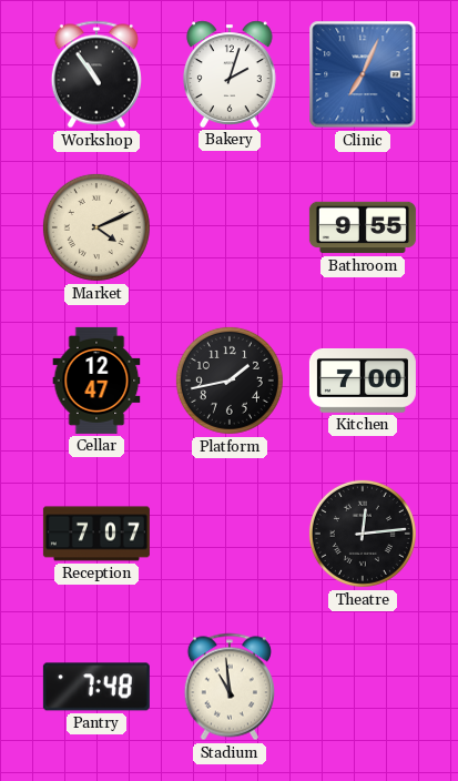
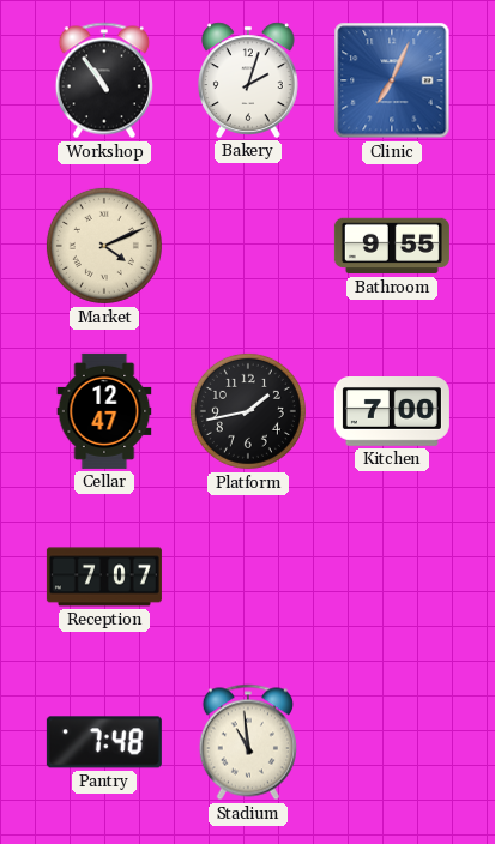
Theatre: 12:14 -> none (363, 534)
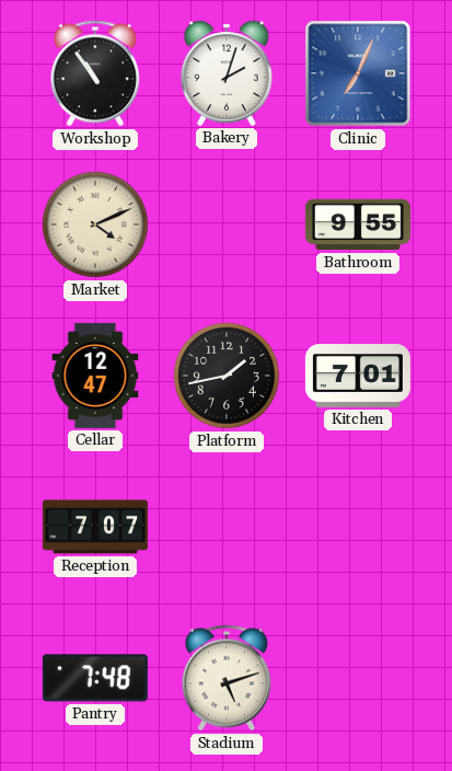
Kitchen: 7:00 -> 7:01 (358, 377)
Stadium: 10:59 -> 5:12 (227, 678)
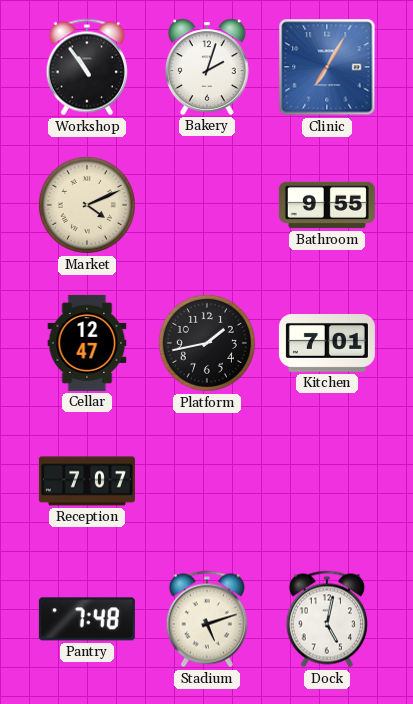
Clinic: 7:04 -> 7:05 (327, 67)
Dock: none -> 5:02 (327, 619)
